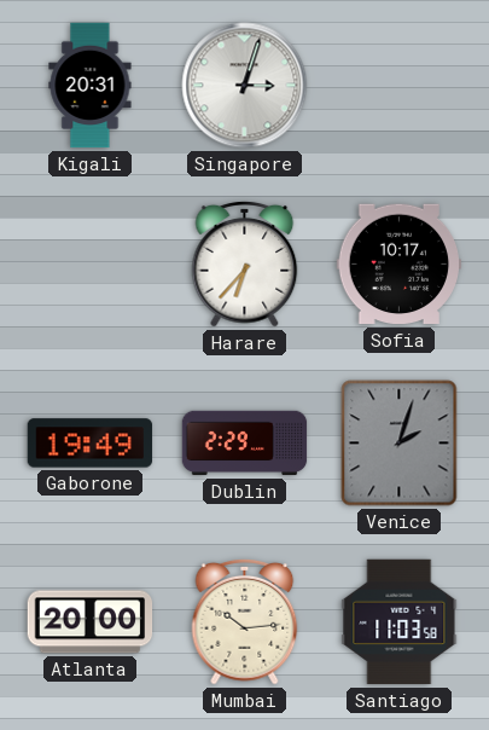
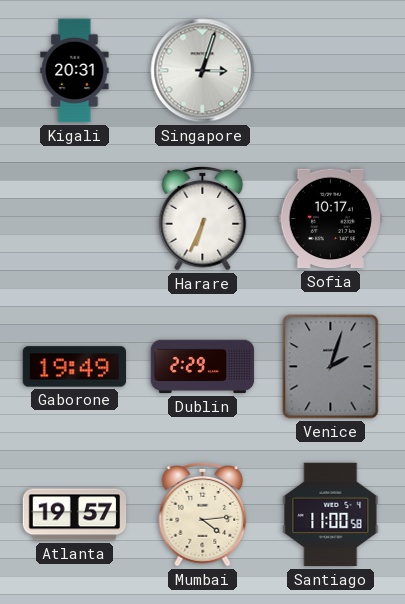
Harare: 6:37 -> 6:34 (203, 218)
Atlanta: 20:00 -> 19:57 (75, 515)
Mumbai: 10:14 -> 4:14 (203, 514)
Santiago: 11:03 -> 11:00 (331, 515)
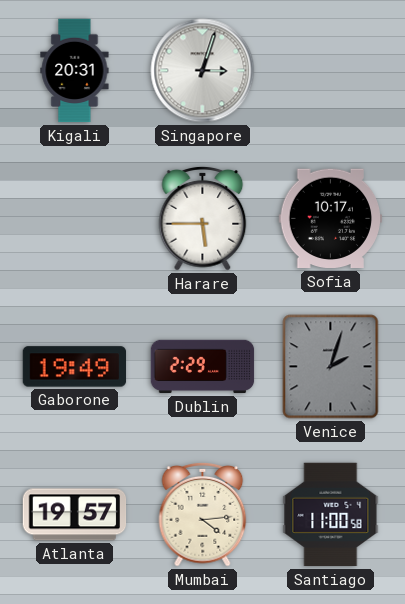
Harare: 6:34 -> 5:45 (203, 218)
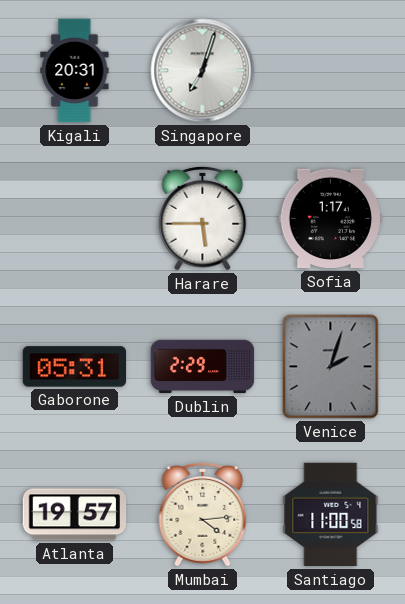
Singapore: 3:03 -> 7:03 (203, 71)
Sofia: 10:17 -> 1:17 (331, 219)
Gaborone: 19:49 -> 05:31 (75, 367)
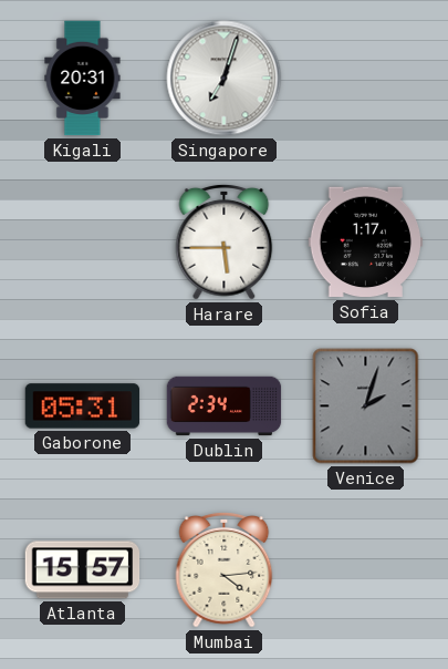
Dublin: 2:29 -> 2:34 (225, 406)
Atlanta: 19:57 -> 15:57 (83, 570)
Santiago: 11:00 -> none (331, 515)
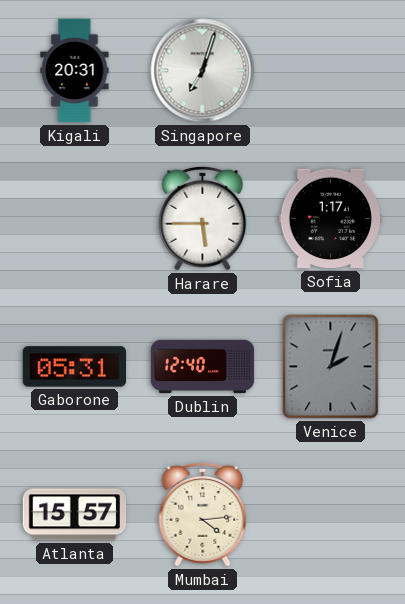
Dublin: 2:34 -> 12:40 (203, 367)
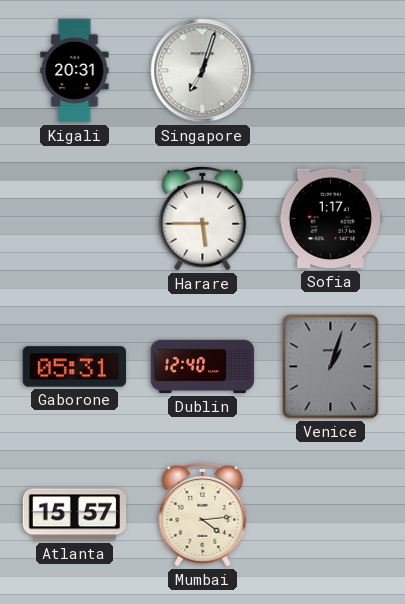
Venice: 2:03 -> 1:03 (331, 367)
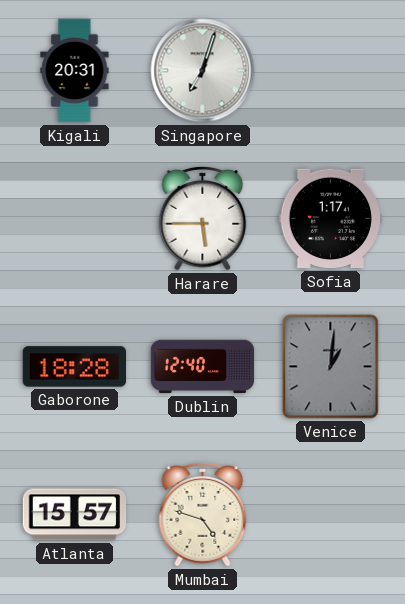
Gaborone: 05:31 -> 18:28 (75, 367)
Venice: 1:03 -> 1:01 (331, 367)
Mumbai: 4:14 -> 4:48 (203, 514)
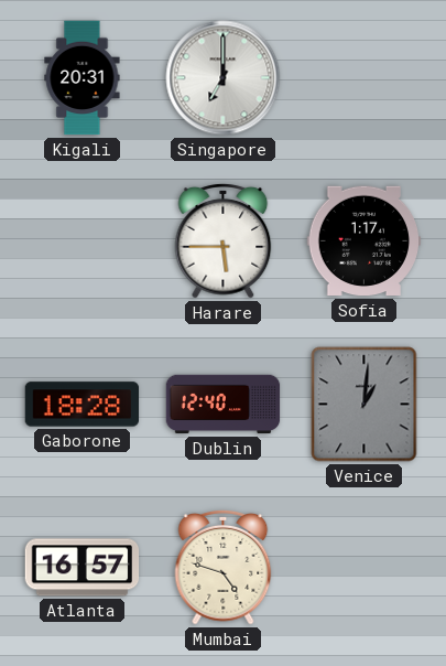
Singapore: 7:03 -> 7:00 (224, 78)
Atlanta: 15:57 -> 16:57 (83, 568)
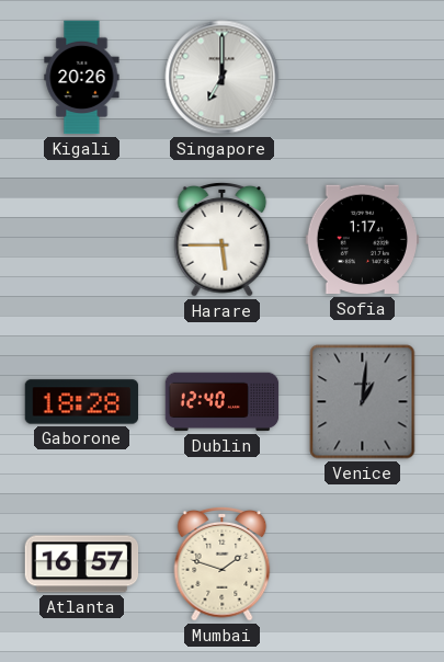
Kigali: 20:31 -> 20:26 (82, 78)
Mumbai: 4:48 -> 1:48 (223, 563)
